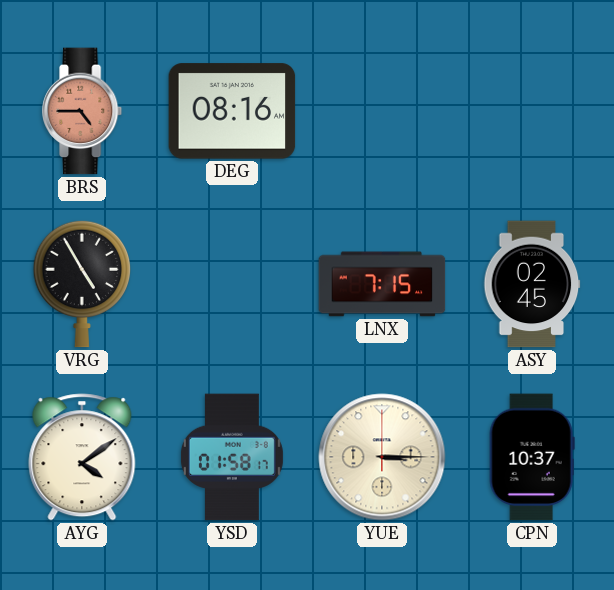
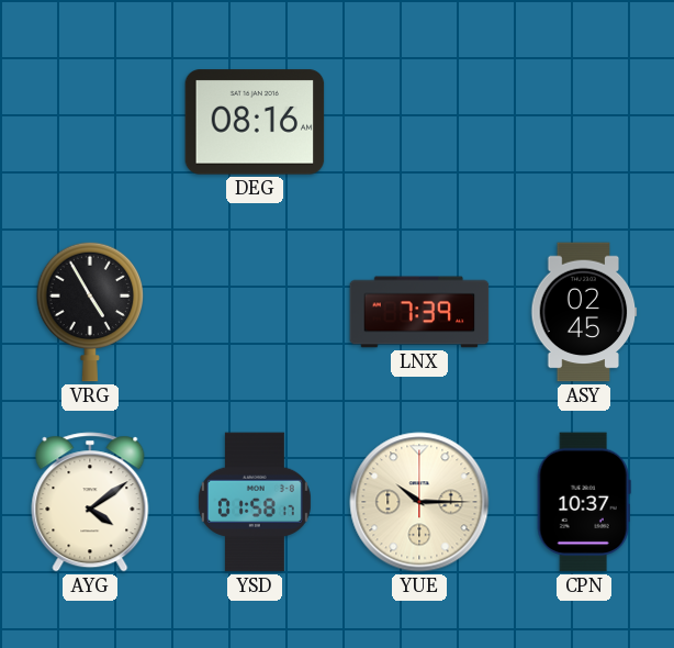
BRS: 4:45 -> none (83, 111)
LNX: 7:15 -> 7:39 (419, 312)
YUE: 3:15 -> 10:15 (419, 502)
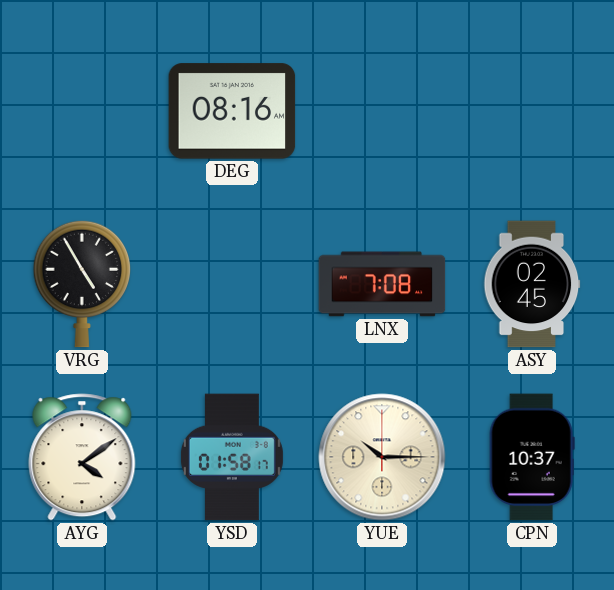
LNX: 7:39 -> 7:08 (382, 284)
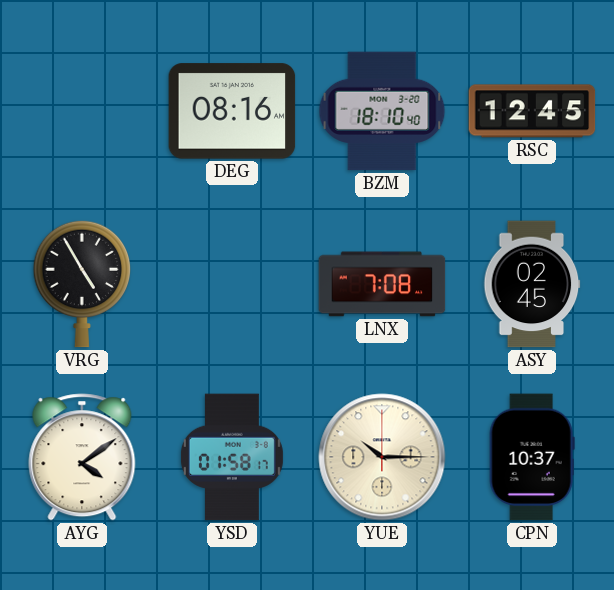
BZM: none -> 18:10 (382, 111)
RSC: none -> 12:45 (532, 111)
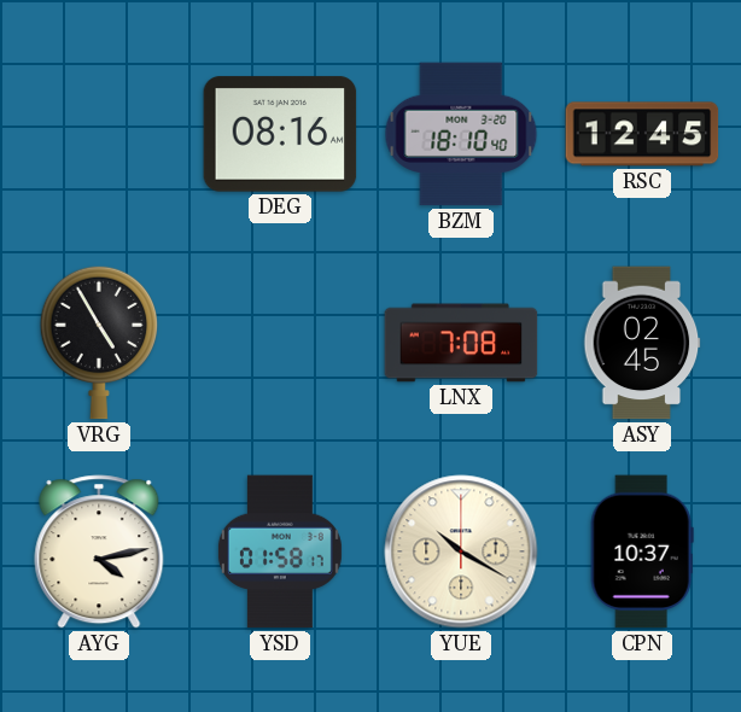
AYG: 4:09 -> 4:13 (99, 551)
YUE: 10:15 -> 10:20 (461, 551)
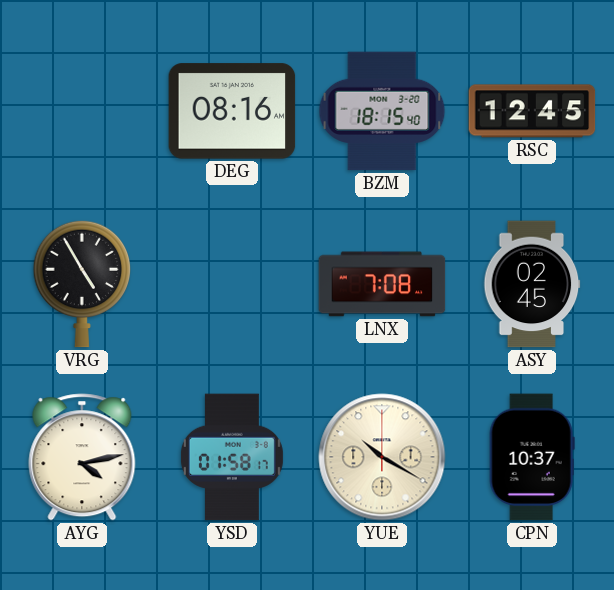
BZM: 18:10 -> 18:15 (382, 111)
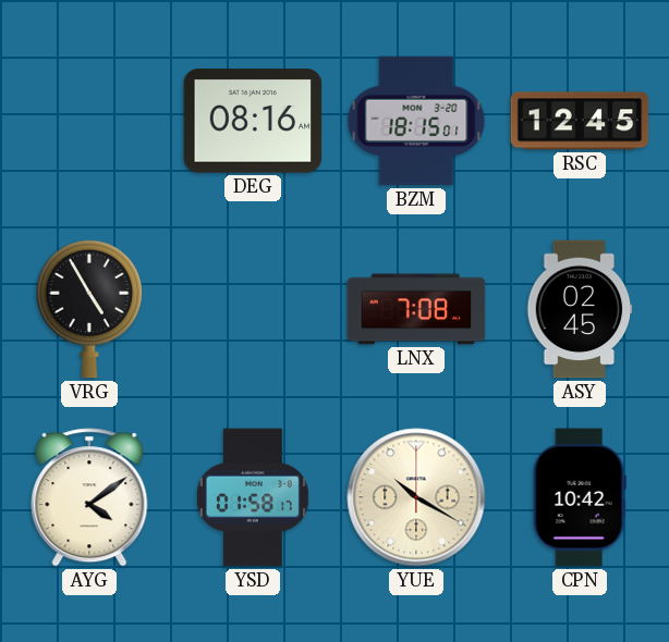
BZM: 18:15:40 -> 18:15:01 (416, 121)
AYG: 4:13 -> 4:09 (89, 497)
CPN: 10:37 -> 10:42 (580, 497)
